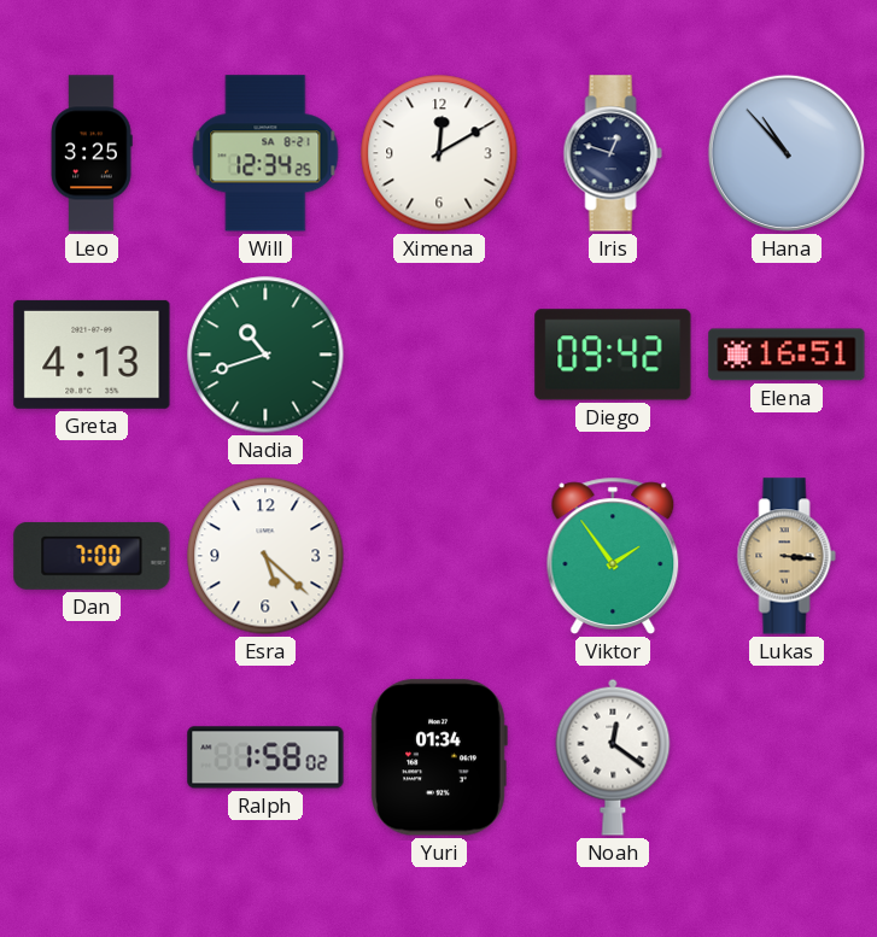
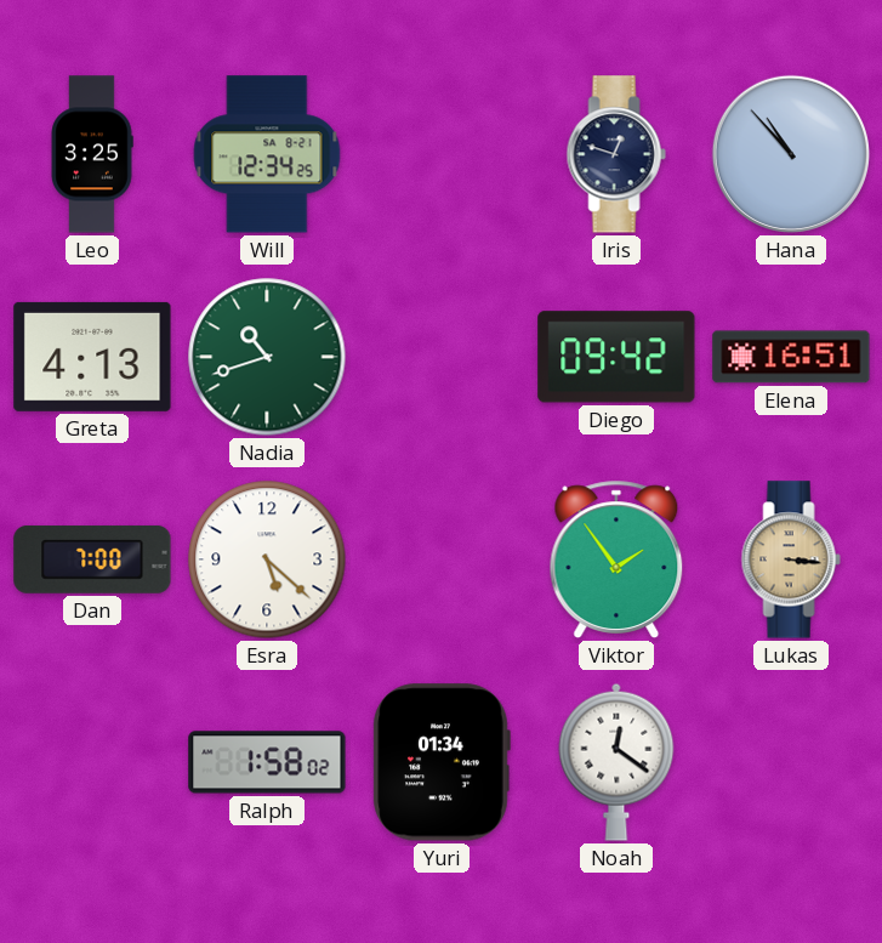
Ximena: 12:10 -> none (439, 153)
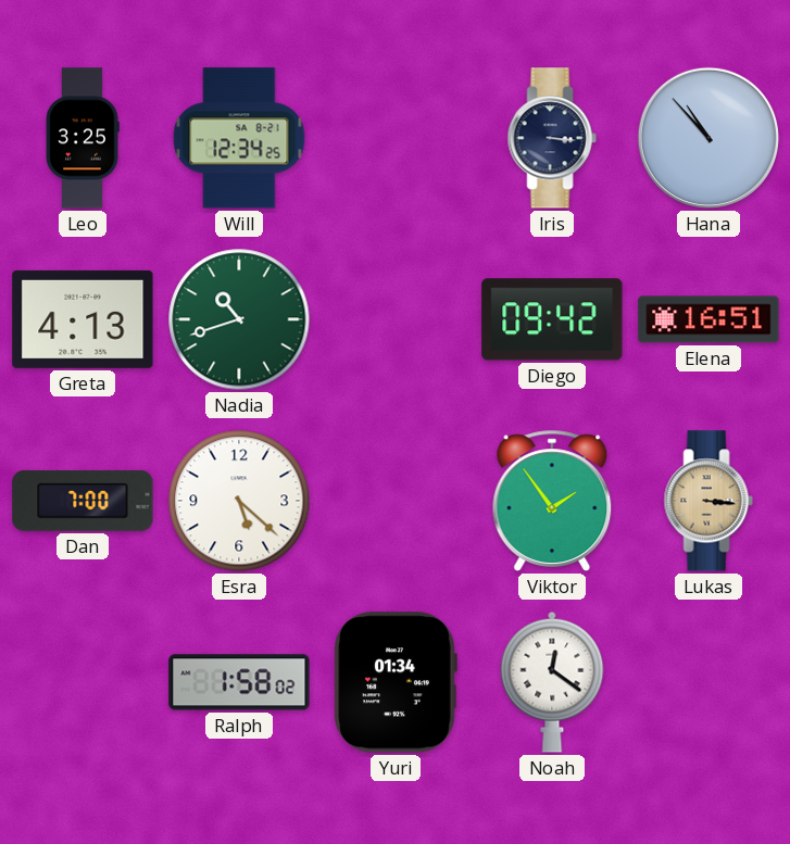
Iris: 12:48 -> 3:16 (552, 138)
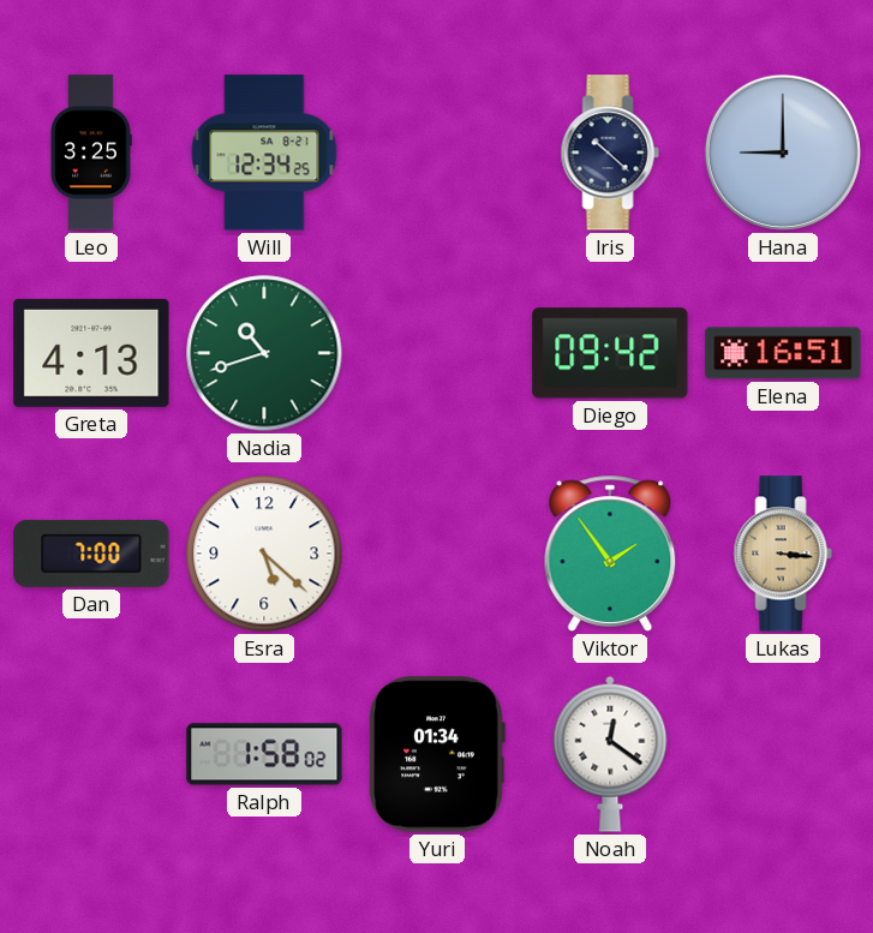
Iris: 3:16 -> 10:22 (610, 152)
Hana: 10:53 -> 9:00 (783, 152)
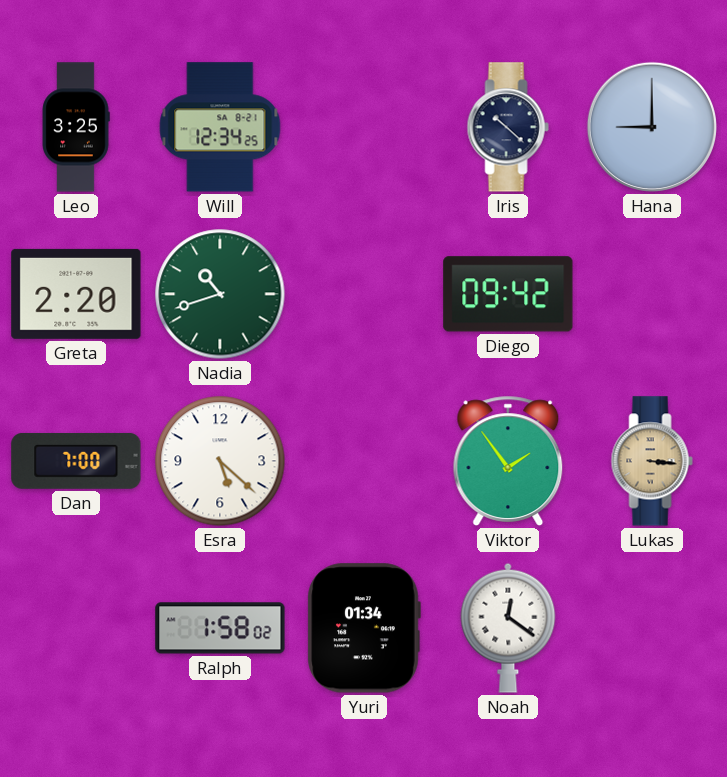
Greta: 4:13 -> 2:20 (76, 294)
Elena: 16:51 -> none (783, 353)
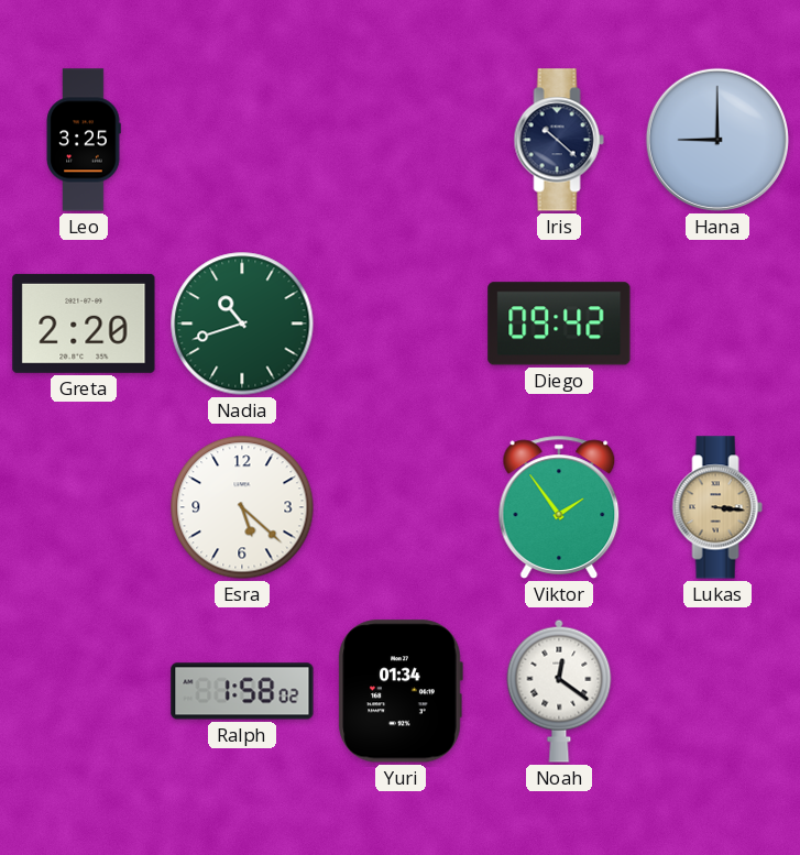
Will: 12:34 -> none (220, 127)
Dan: 7:00 -> none (76, 461)
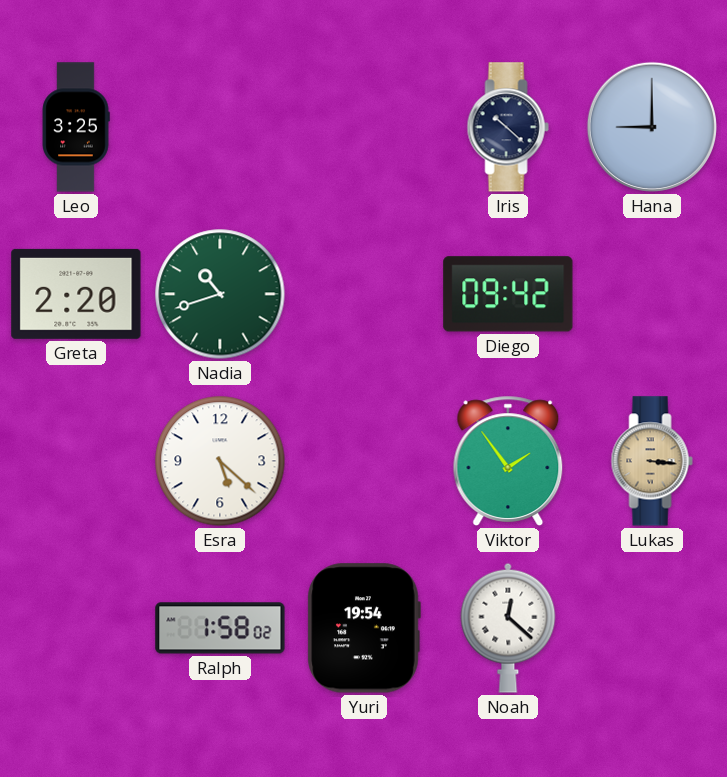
Yuri: 01:34 -> 19:54 (364, 628)
Noah: 12:21 -> 12:22 (508, 628)
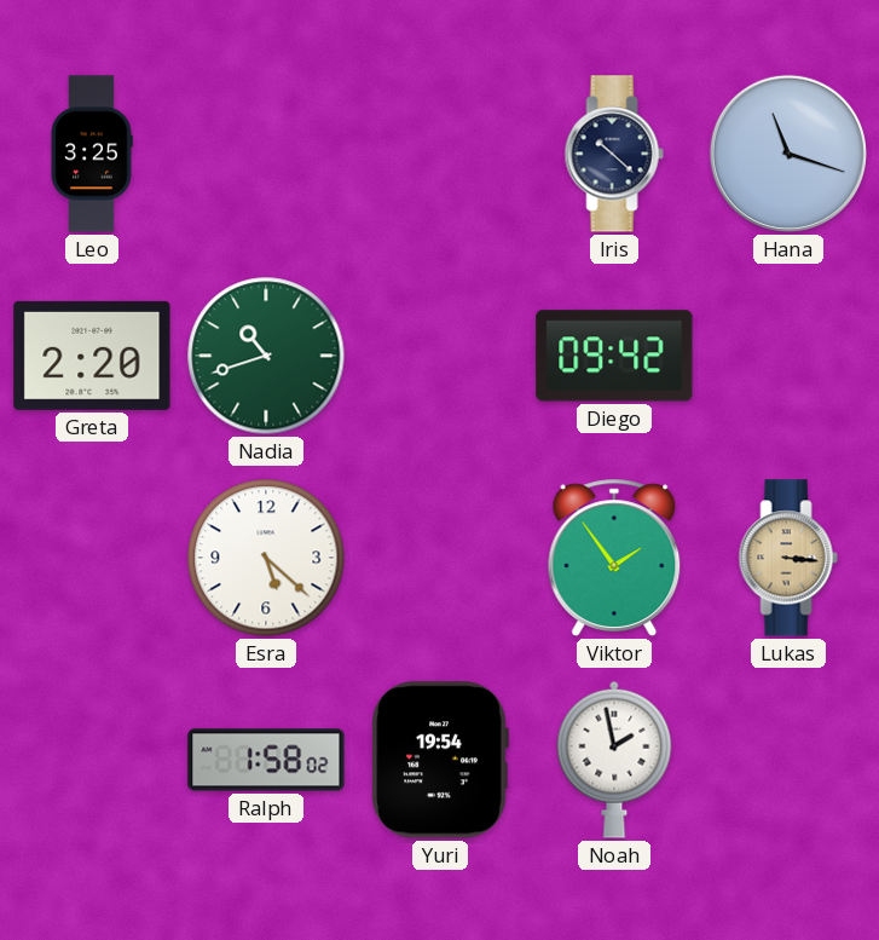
Hana: 9:00 -> 11:18 (788, 154)
Noah: 12:22 -> 1:58 (614, 760)
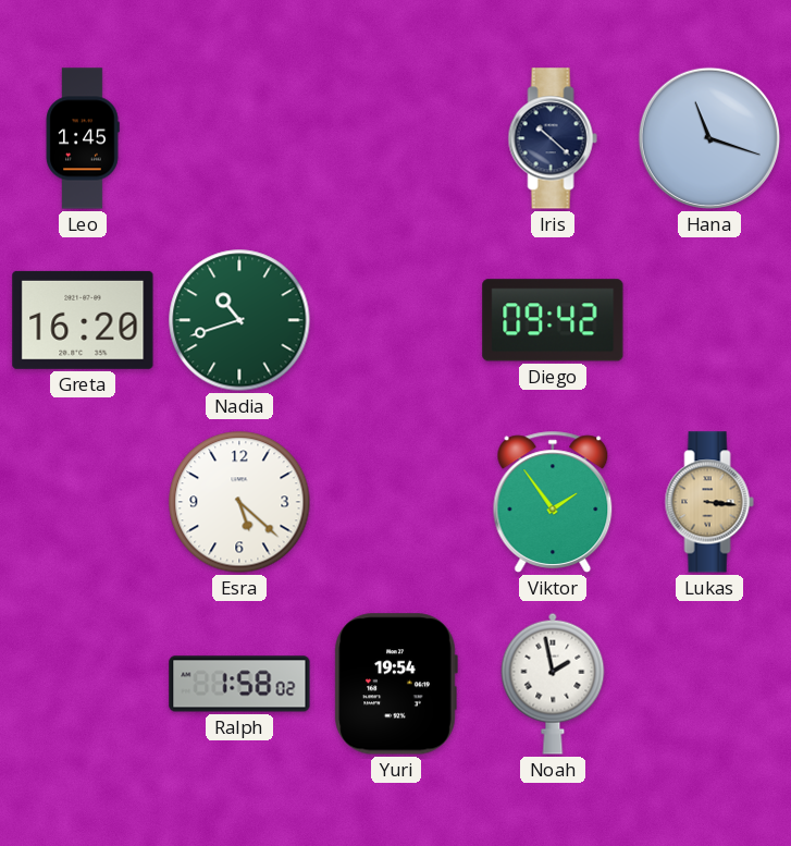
Leo: 3:25 -> 1:45 (83, 138)
Greta: 2:20 -> 16:20 (83, 320)
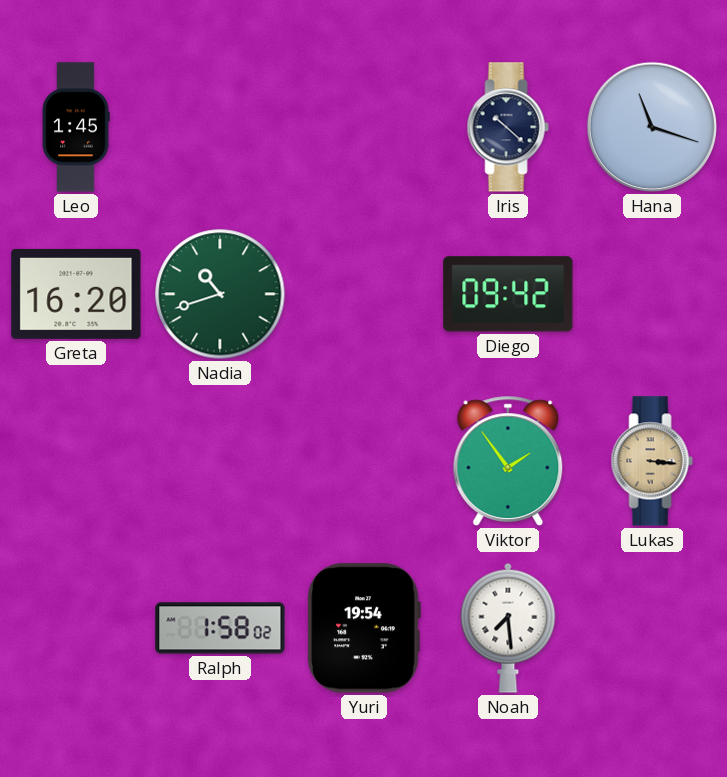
Esra: 5:22 -> none (239, 502)
Noah: 1:58 -> 7:29 (508, 628)
